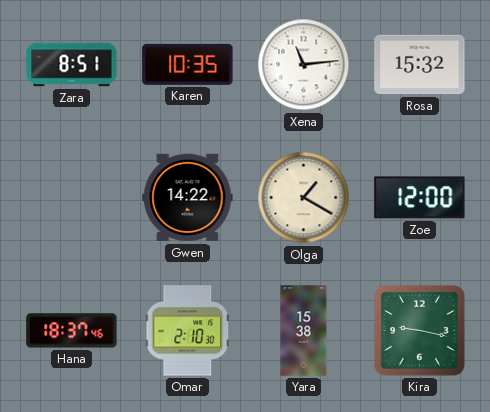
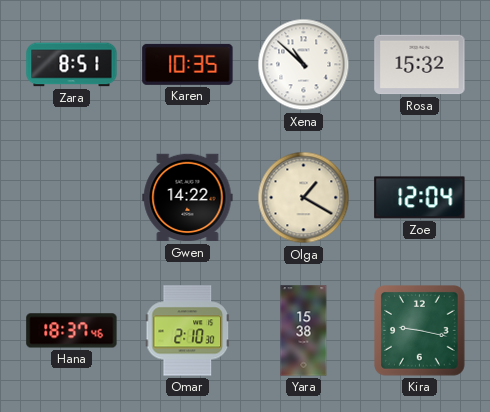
Xena: 11:14 -> 10:52 (304, 65)
Zoe: 12:00 -> 12:04 (420, 198)
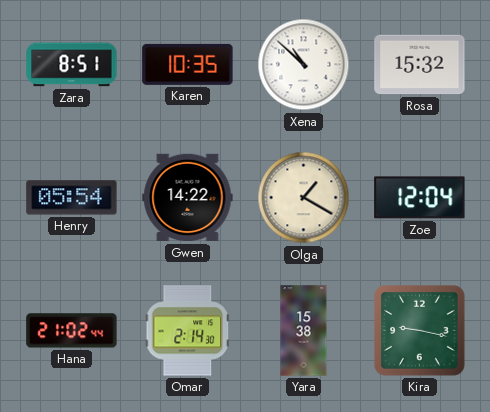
Henry: none -> 05:54 (72, 198)
Hana: 18:37 -> 21:02 (72, 331)
Omar: 2:10 -> 2:14 (187, 331)
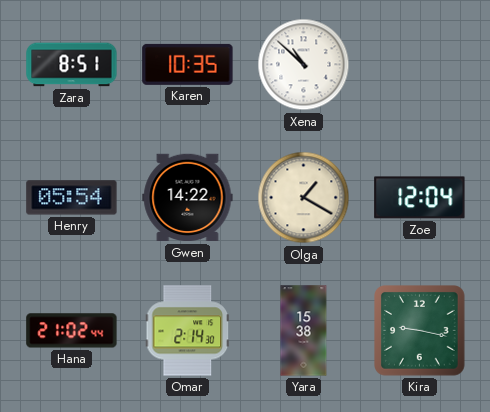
Rosa: 15:32 -> none (420, 65)
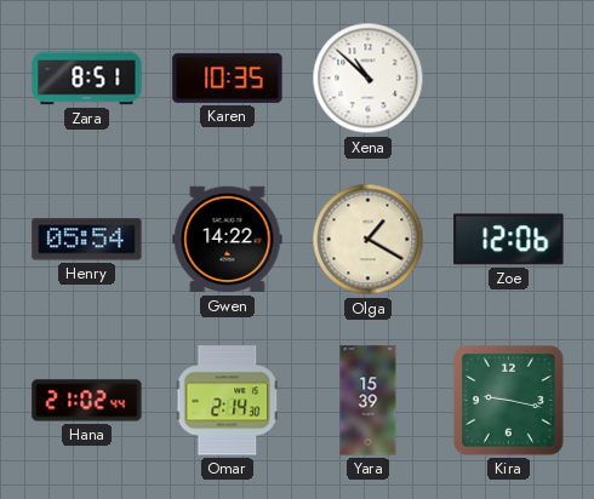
Zoe: 12:04 -> 12:06 (509, 240)
Yara: 15:38 -> 15:39 (369, 401)
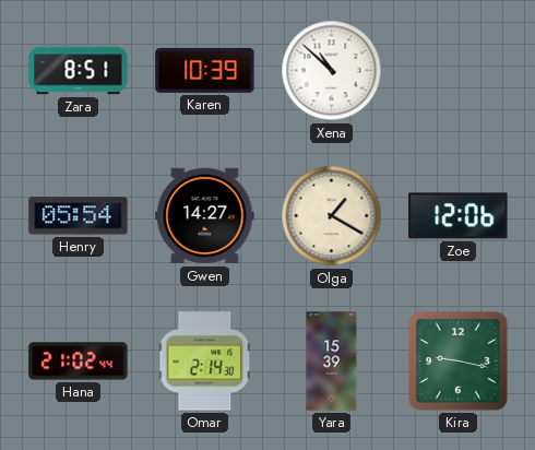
Karen: 10:35 -> 10:39 (205, 70)
Gwen: 14:22 -> 14:27 (205, 216)
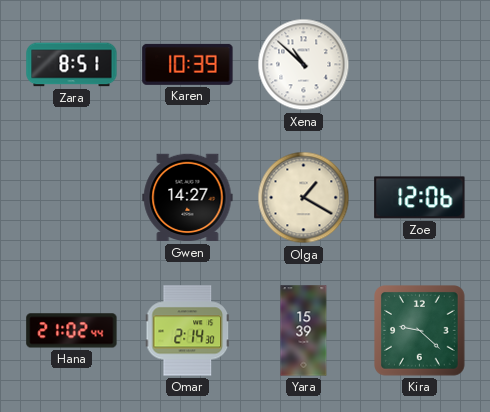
Henry: 05:54 -> none (79, 216)
Kira: 9:17 -> 9:22 (420, 331)
